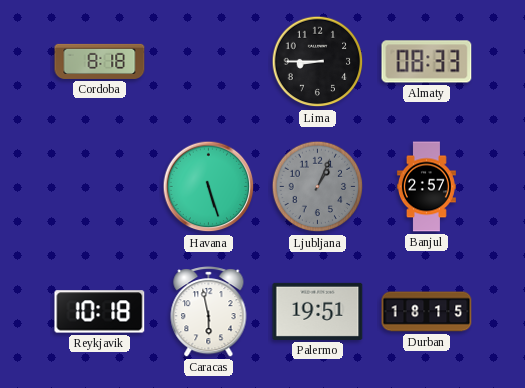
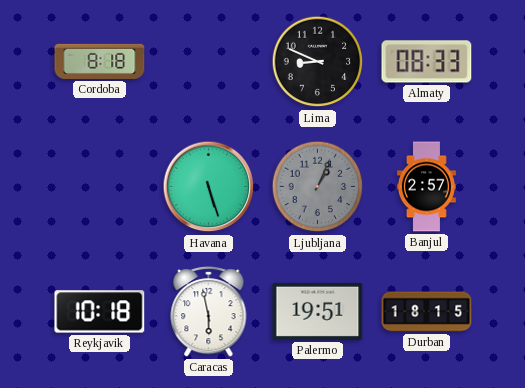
Lima: 8:45 -> 8:49 (318, 62)
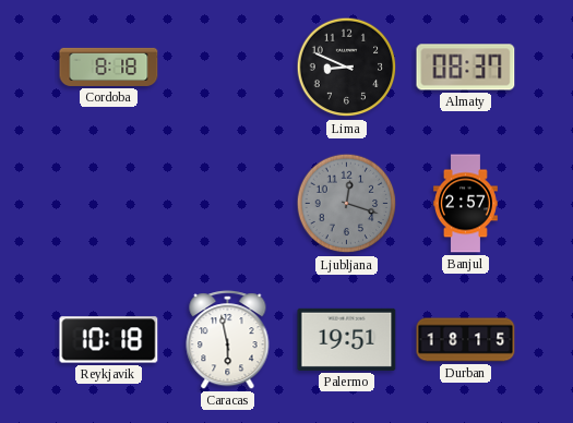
Almaty: 08:33 -> 08:37 (466, 68)
Havana: 5:27 -> none (209, 187)
Ljubljana: 1:04 -> 12:18 (347, 204)
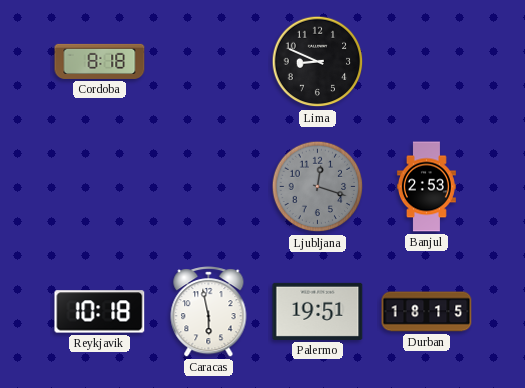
Almaty: 08:37 -> none (466, 68)
Banjul: 2:57 -> 2:53 (426, 187)
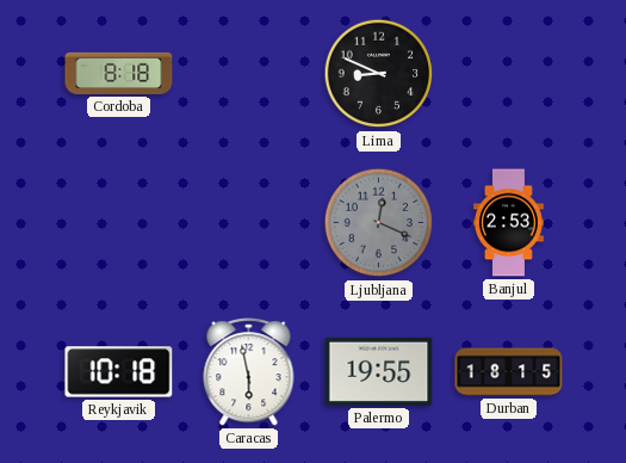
Ljubljana: 12:18 -> 12:19 (379, 223)
Palermo: 19:51 -> 19:55 (379, 371)
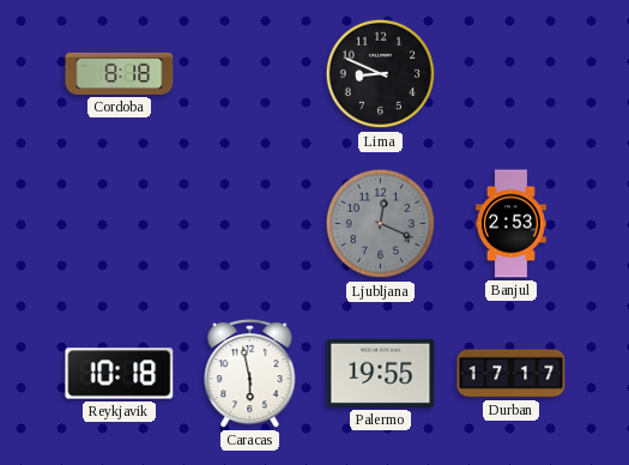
Durban: 18:15 -> 17:17 (512, 374)
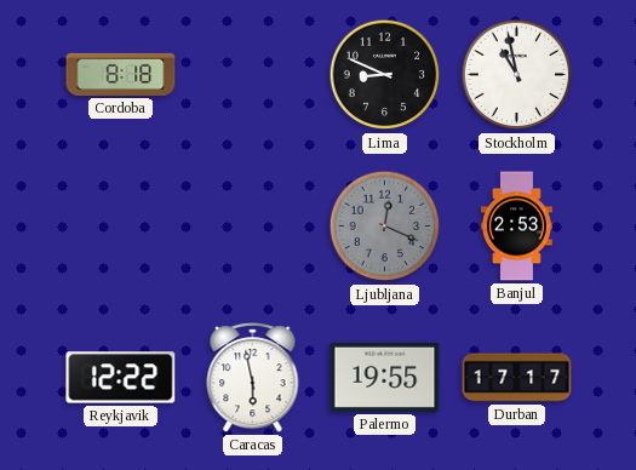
Stockholm: none -> 10:58 (517, 75)
Reykjavik: 10:18 -> 12:22 (121, 378)
